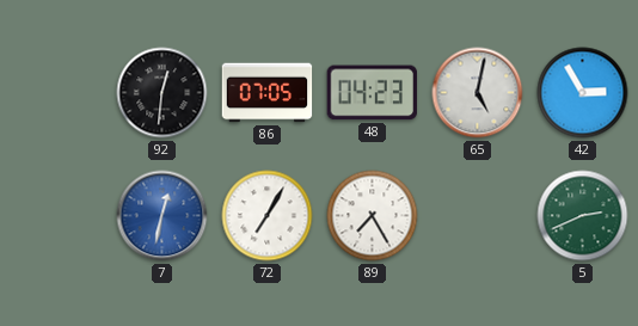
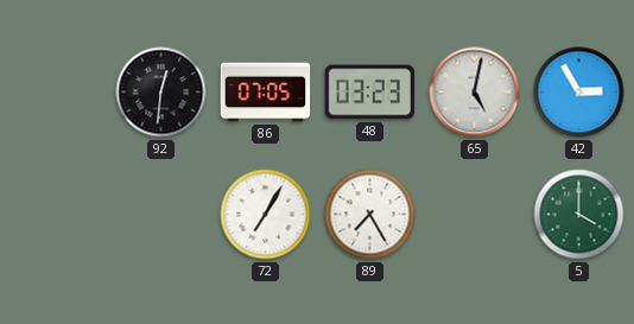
48: 04:23 -> 03:23 (369, 93)
7: 12:32 -> none (162, 216)
5: 2:41 -> 4:00 (579, 215)
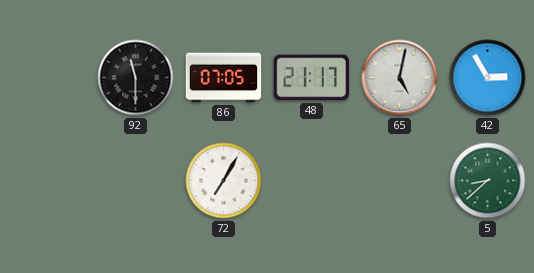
92: 12:31 -> 11:30 (136, 78)
48: 03:23 -> 21:17 (311, 78)
89: 7:25 -> none (370, 215)
5: 4:00 -> 8:38 (488, 181)
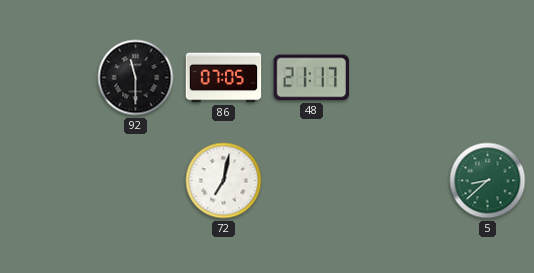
65: 5:02 -> none (400, 78)
42: 2:55 -> none (488, 78)
72: 7:05 -> 7:02 (224, 181)
